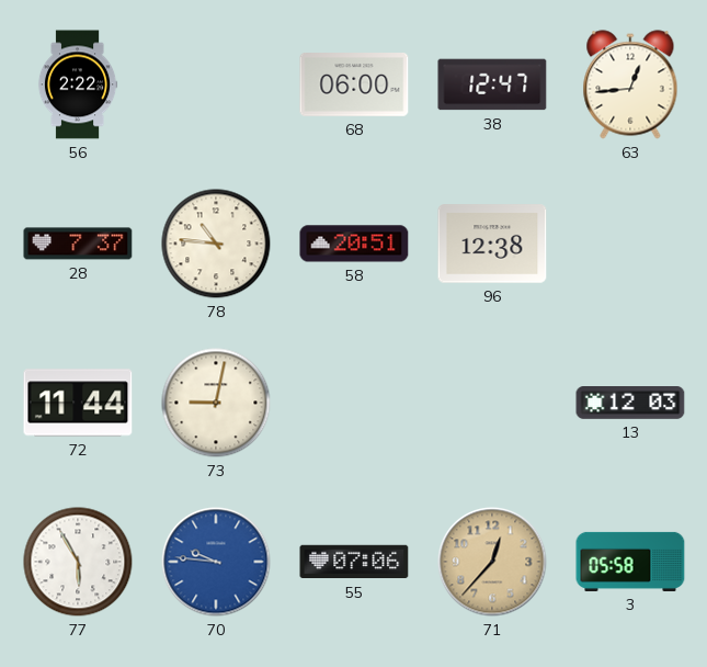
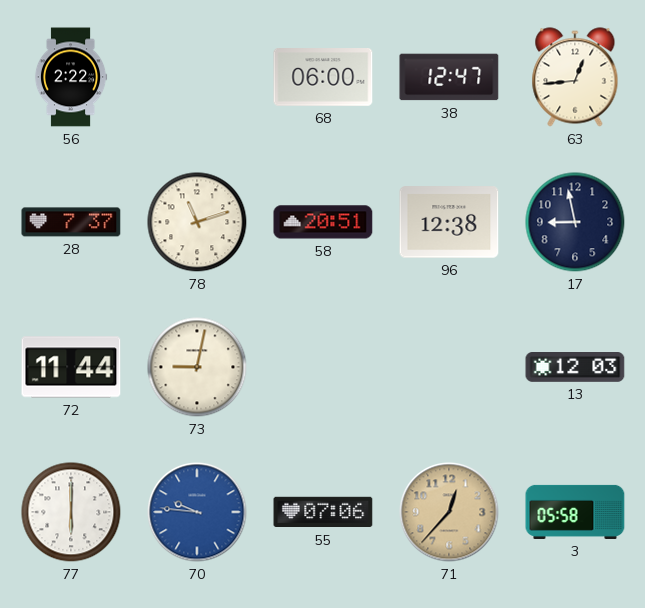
78: 10:46 -> 11:12 (197, 222)
17: none -> 8:58 (575, 222)
77: 5:55 -> 6:00 (71, 512)
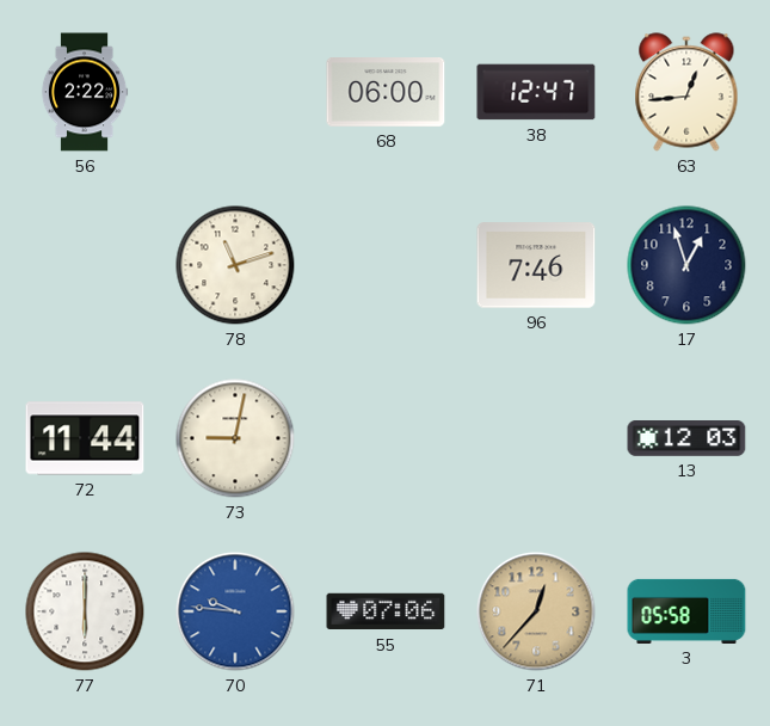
28: 7:37 -> none (71, 222)
58: 20:51 -> none (323, 222)
96: 12:38 -> 7:46 (536, 265)
17: 8:58 -> 12:57 (686, 265)
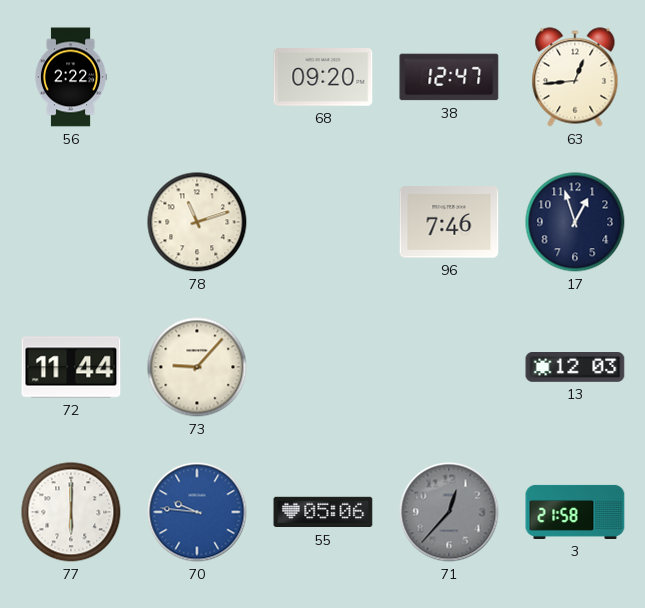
68: 06:00 -> 09:20 (323, 78)
73: 9:02 -> 9:07 (197, 367)
55: 07:06 -> 05:06 (323, 512)
71 dial: champagne -> grey (449, 512)
3: 05:58 -> 21:58 (575, 512)
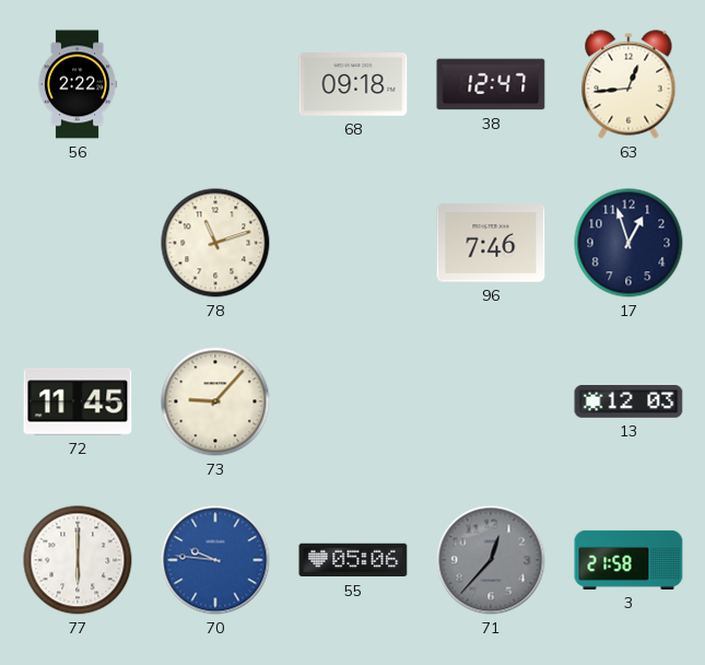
68: 09:20 -> 09:18 (353, 85)
72: 11:44 -> 11:45 (78, 401)
